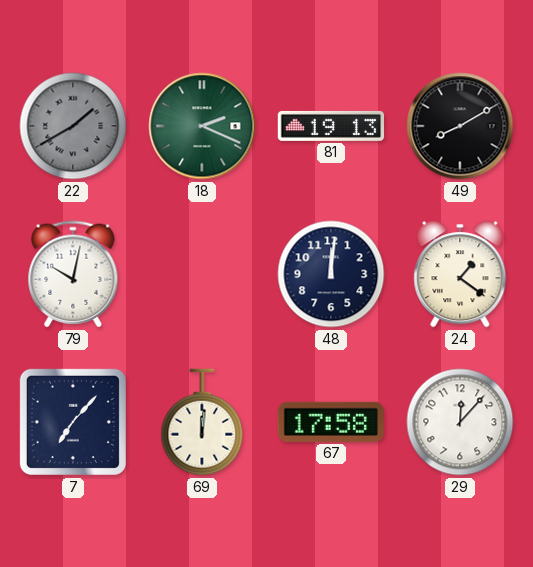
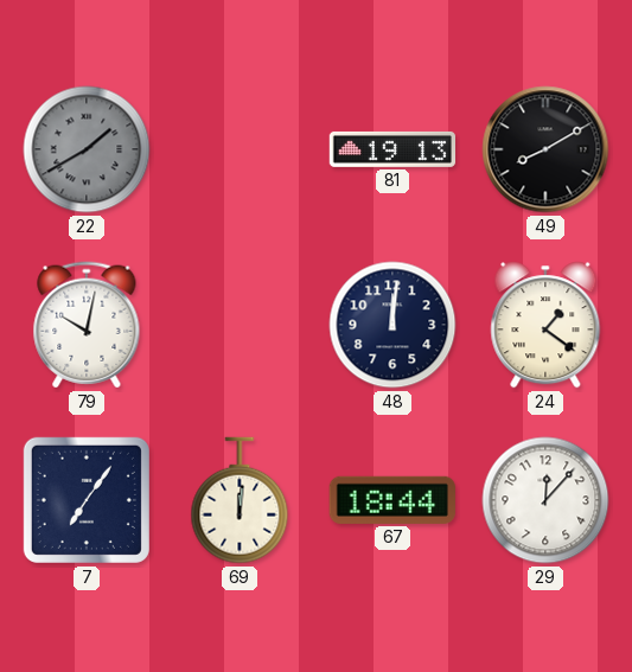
18: 2:19 -> none (202, 126)
7: 7:07 -> 7:06 (87, 500)
67: 17:58 -> 18:44 (392, 500)
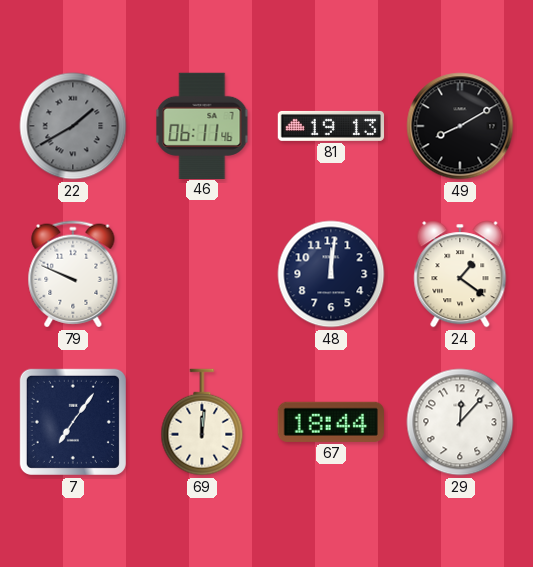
46: none -> 06:11 (202, 125)
79: 10:02 -> 9:49 (73, 274)
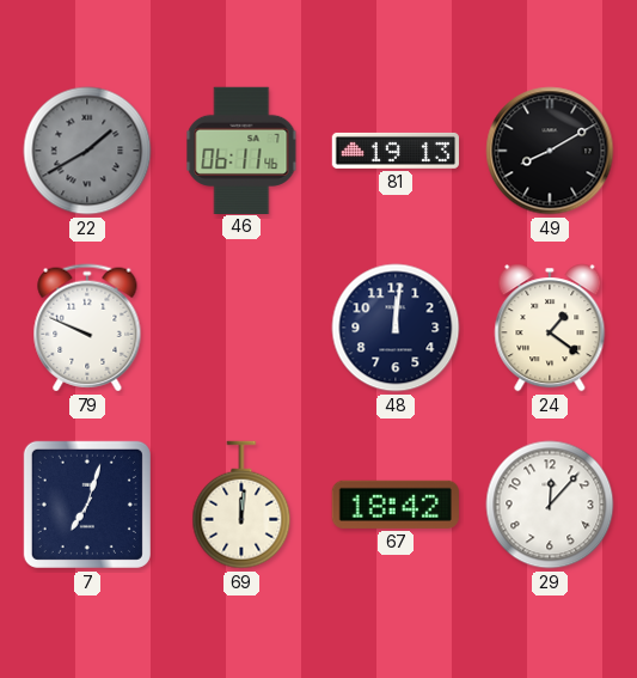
7: 7:06 -> 7:03 (87, 505)
67: 18:44 -> 18:42 (396, 505)
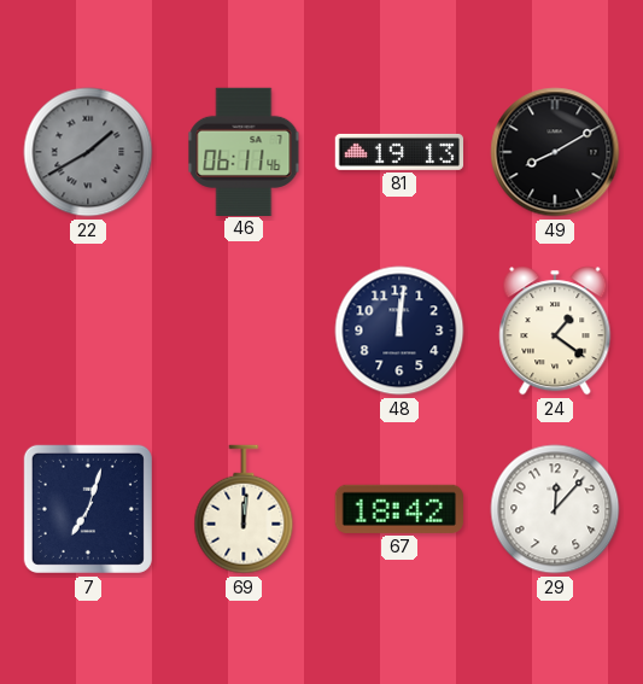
79: 9:49 -> none (87, 328)
